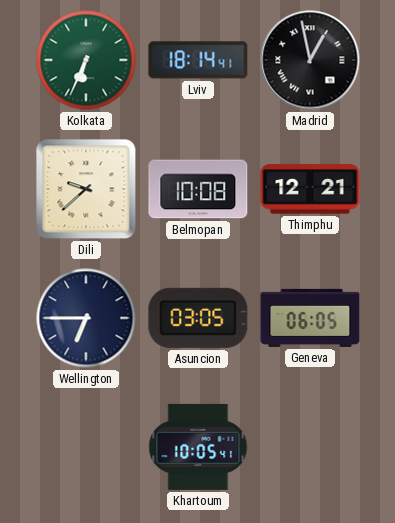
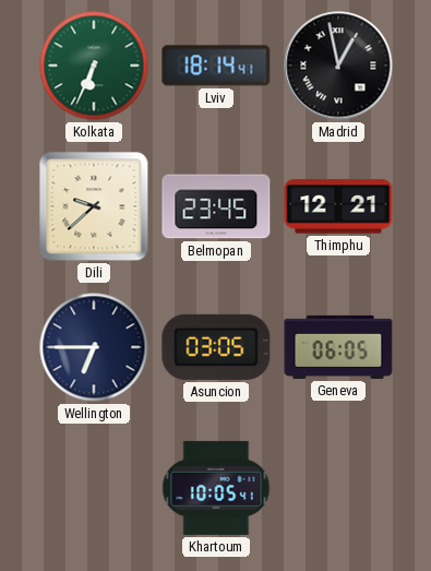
Belmopan: 10:08 -> 23:45 (216, 206)
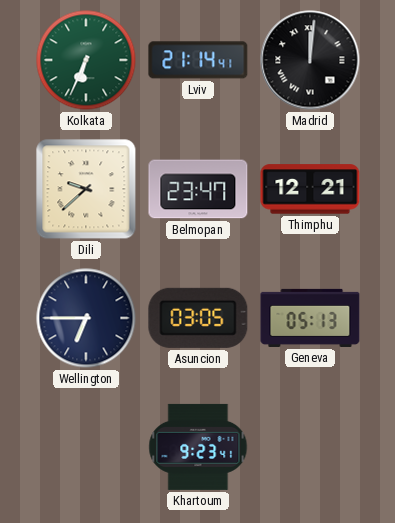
Lviv: 18:14 -> 21:14 (198, 60)
Madrid: 12:58 -> 12:01 (310, 60)
Belmopan: 23:45 -> 23:47 (198, 189)
Geneva: 06:05 -> 05:13 (310, 318)
Khartoum: 10:05 -> 9:23 (198, 447)
